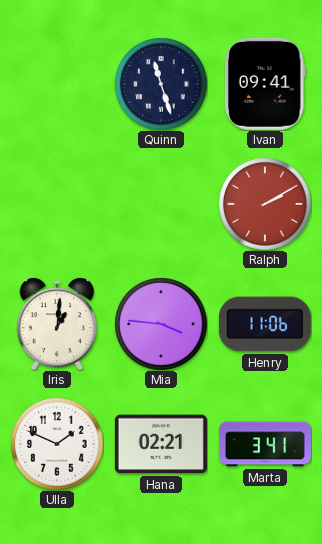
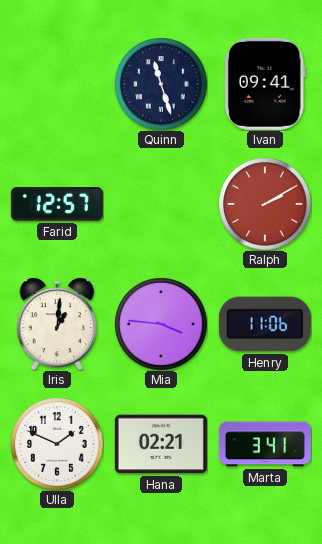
Farid: none -> 12:57 (57, 204)
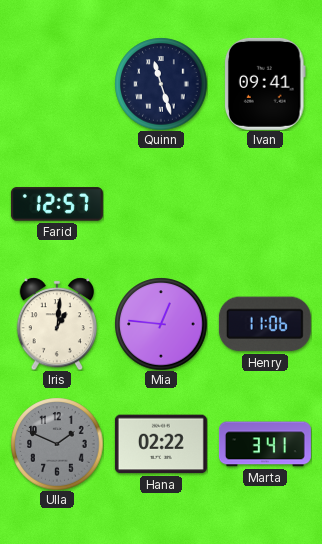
Ralph: 2:10 -> none (265, 204)
Mia: 3:46 -> 12:46 (161, 324)
Ulla dial: white -> grey (57, 444)
Hana: 02:21 -> 02:22 (161, 444)
